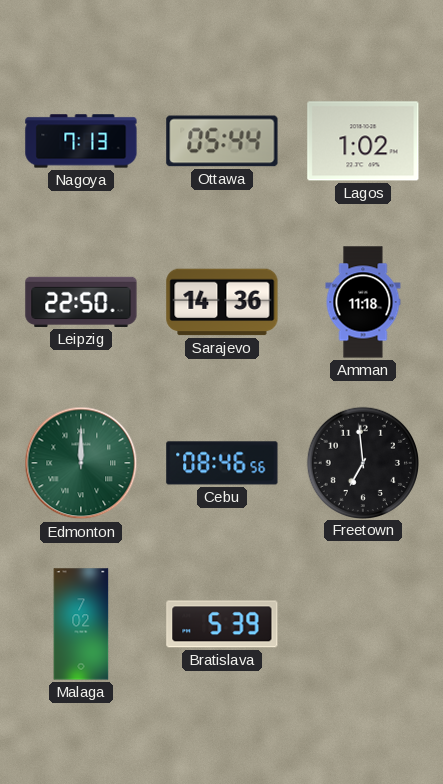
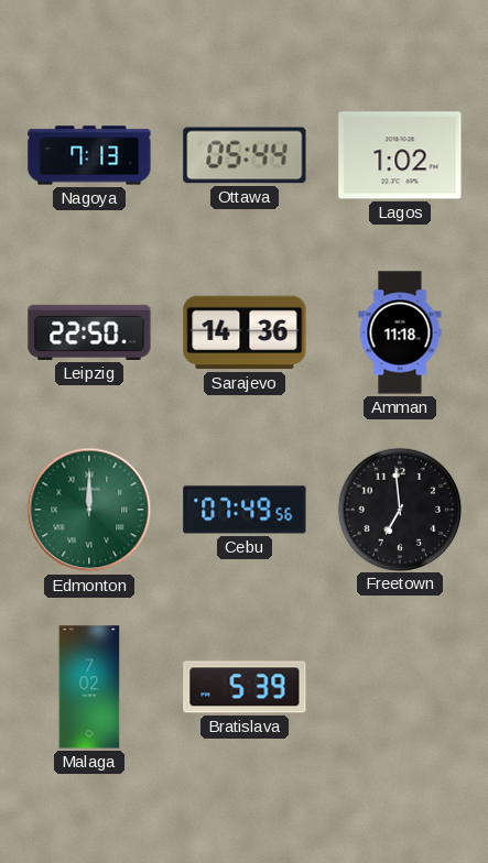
Cebu: 08:46 -> 07:49 (245, 510)
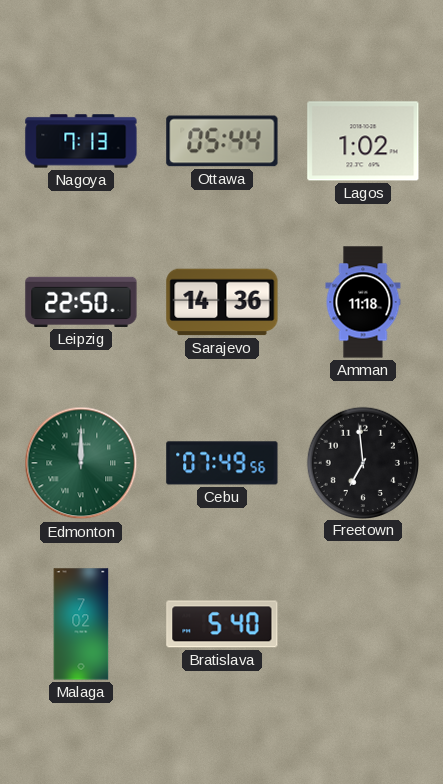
Bratislava: 5:39 -> 5:40 (222, 624)
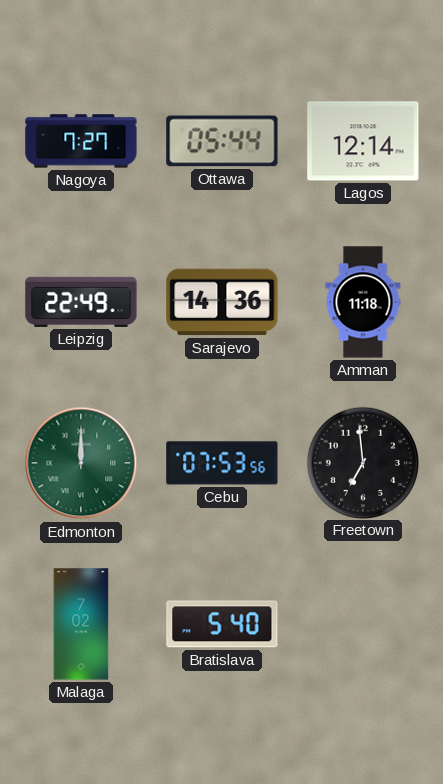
Nagoya: 7:13 -> 7:27 (81, 141)
Lagos: 1:02 -> 12:14 (363, 141)
Leipzig: 22:50 -> 22:49 (81, 302)
Cebu: 07:49 -> 07:53 (222, 463)
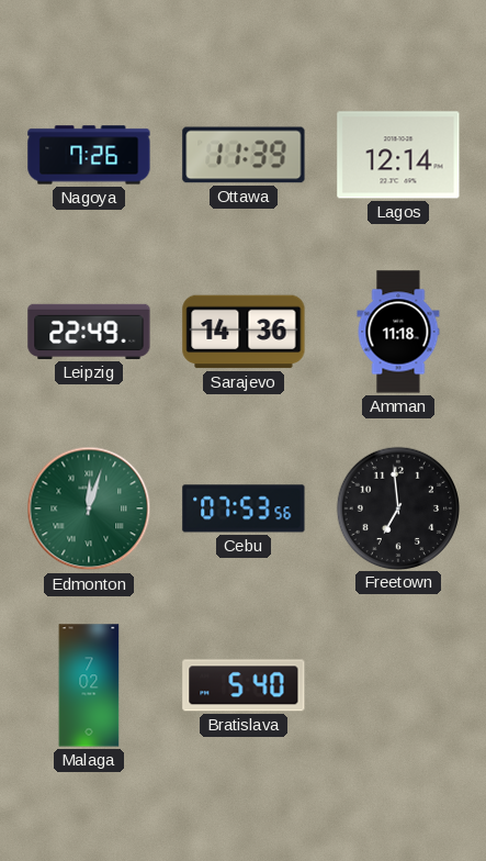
Nagoya: 7:27 -> 7:26 (89, 155)
Ottawa: 05:44 -> 11:39 (244, 155)
Edmonton: 12:00 -> 12:03 (89, 508)
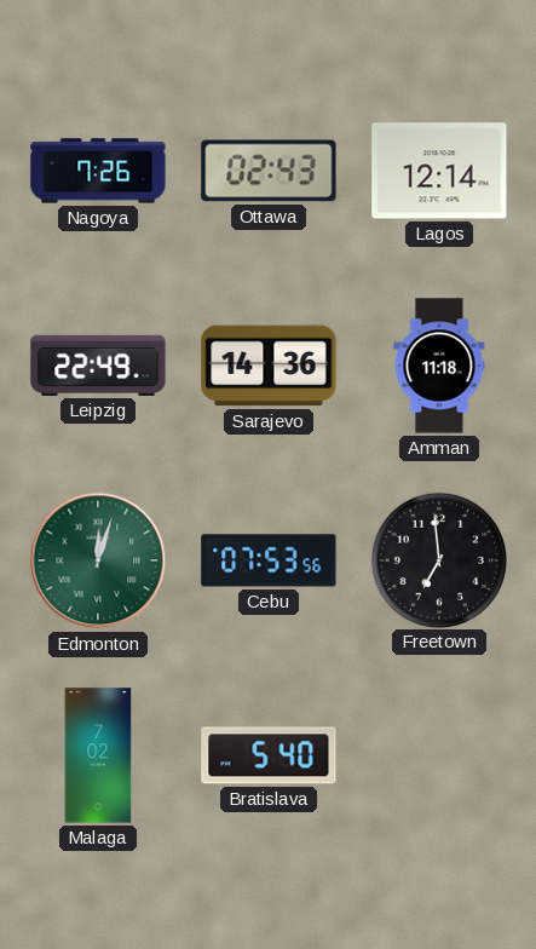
Ottawa: 11:39 -> 02:43 (269, 171)
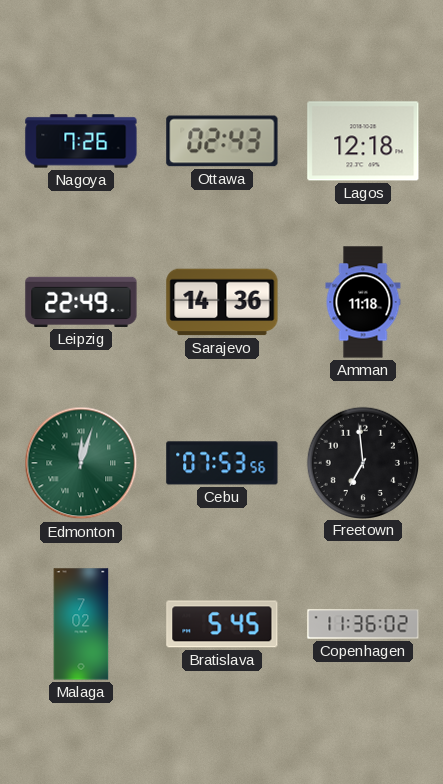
Lagos: 12:14 -> 12:18 (363, 141)
Bratislava: 5:40 -> 5:45 (222, 624)
Copenhagen: none -> 11:36 (363, 624)
